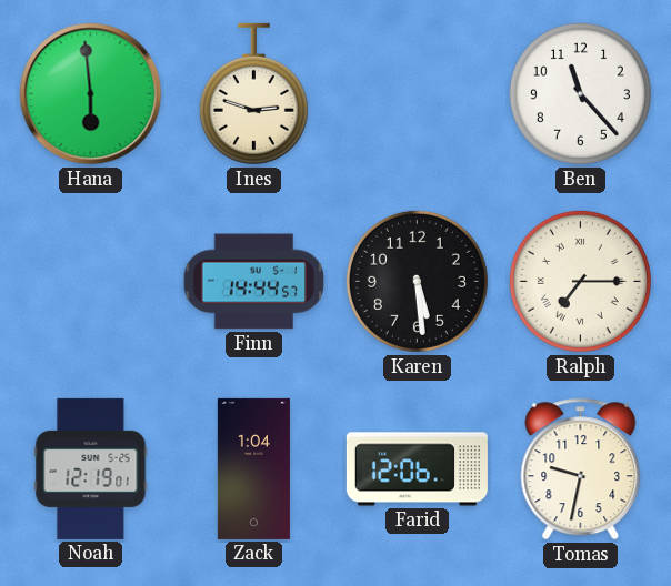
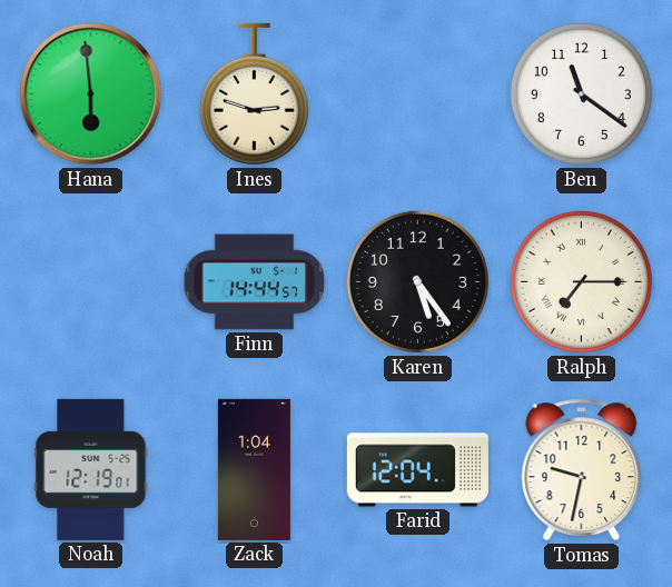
Ben: 11:23 -> 11:21 (581, 93)
Karen: 5:29 -> 5:24 (417, 281)
Farid: 12:06 -> 12:04 (417, 470)
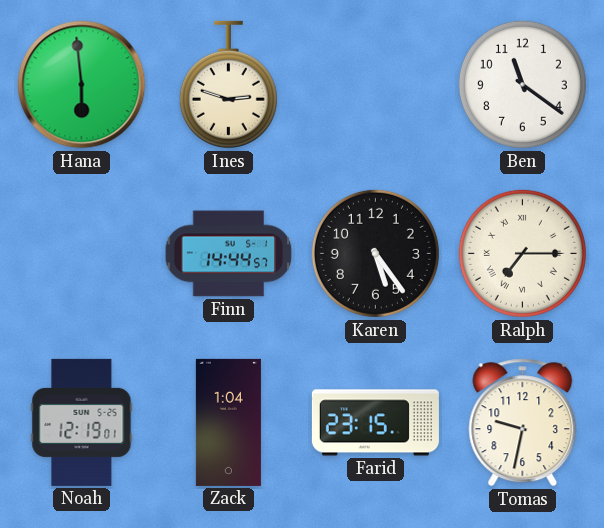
Farid: 12:04 -> 23:15 (375, 423)
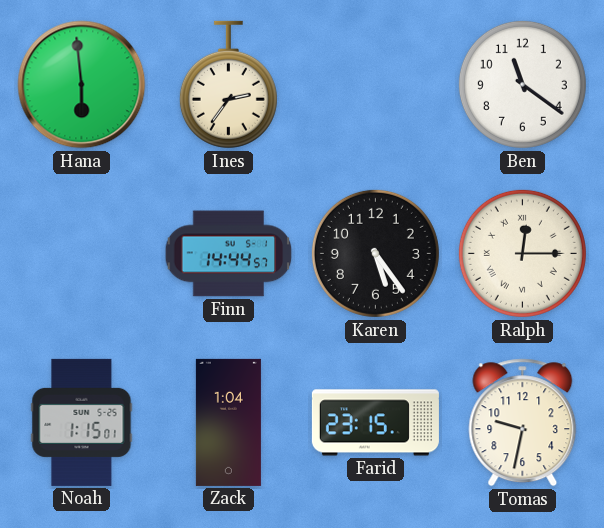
Ines: 2:48 -> 2:36 (228, 85)
Ralph: 7:15 -> 12:15 (522, 253)
Noah: 12:19 -> 1:15 (82, 422)
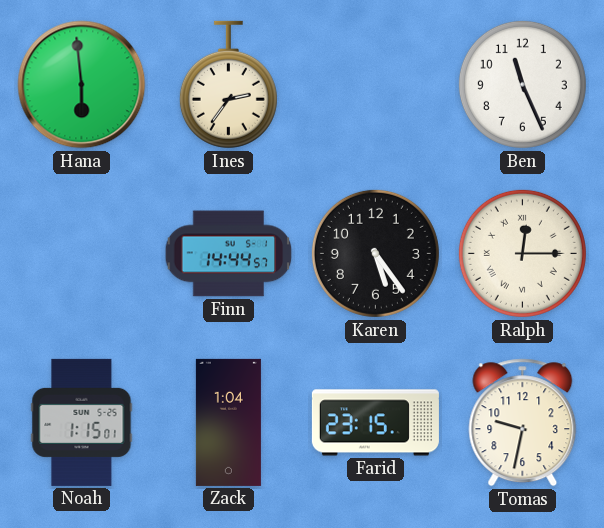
Ben: 11:21 -> 11:26 (522, 84)
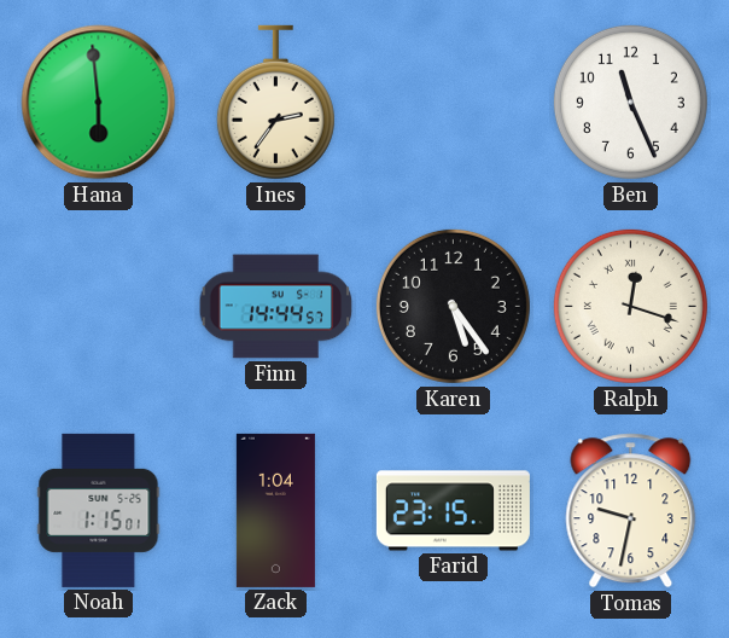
Ralph: 12:15 -> 12:18 (630, 306)
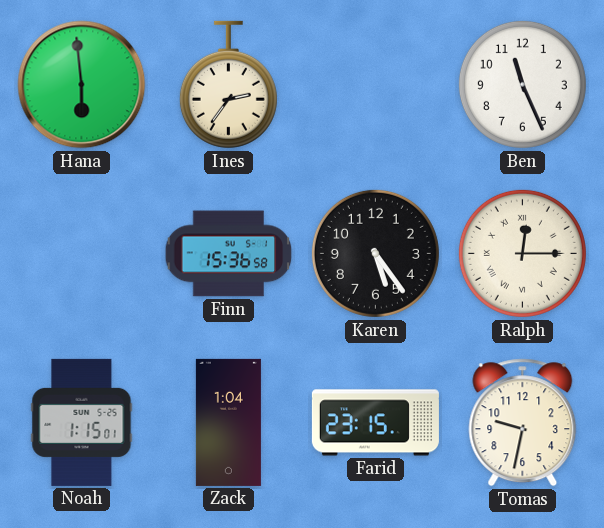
Finn: 14:44 -> 15:36 (229, 254)
Ralph: 12:18 -> 12:15 (522, 253)
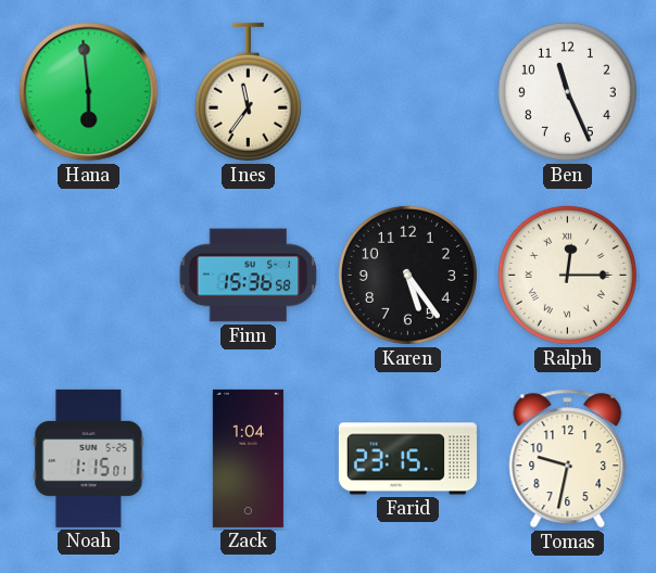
Ines: 2:36 -> 11:36 (248, 92)
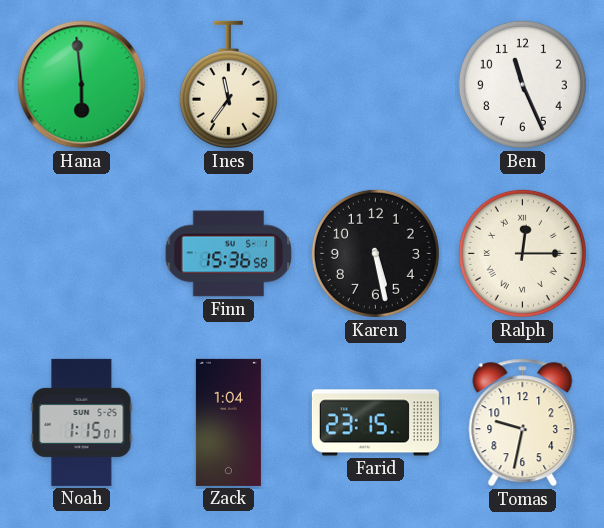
Karen: 5:24 -> 5:28 (375, 253)
